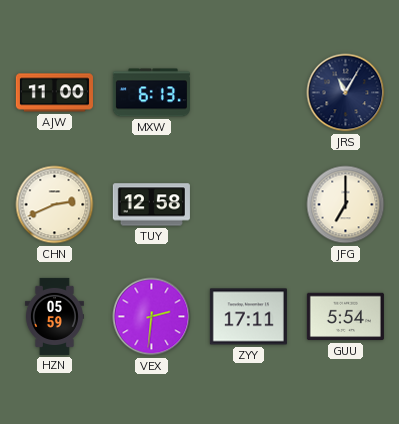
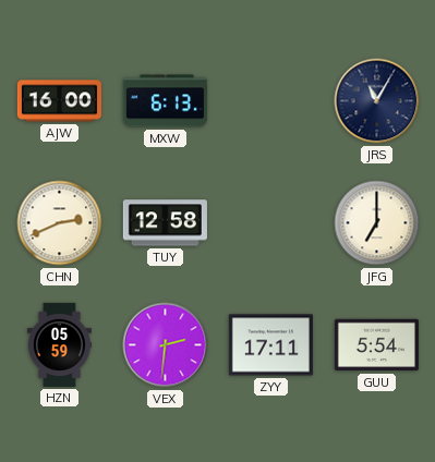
AJW: 11:00 -> 16:00 (59, 101)
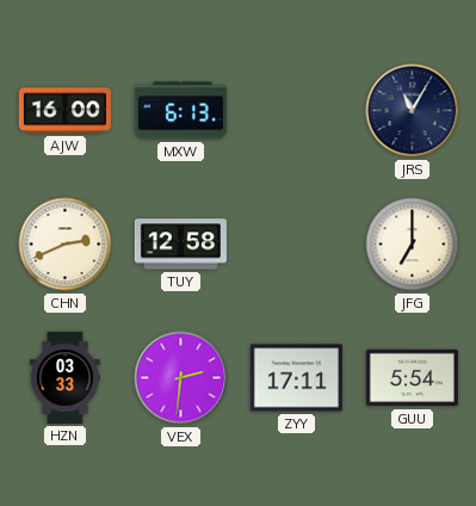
HZN: 05:59 -> 03:33 (64, 377)
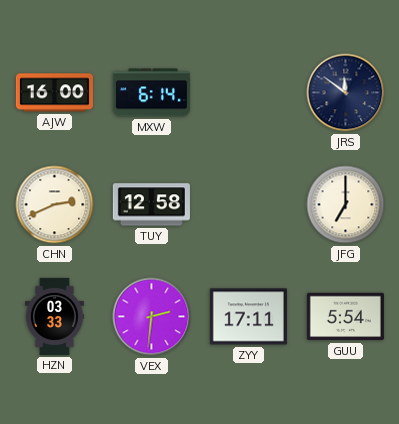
MXW: 6:13 -> 6:14 (151, 93)
JRS: 11:05 -> 11:51 (346, 93)
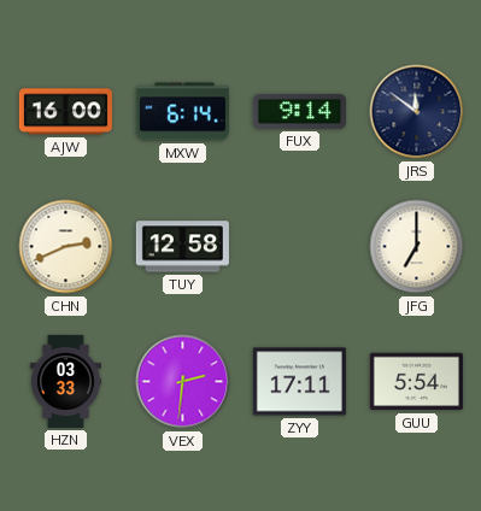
FUX: none -> 9:14 (299, 111)
